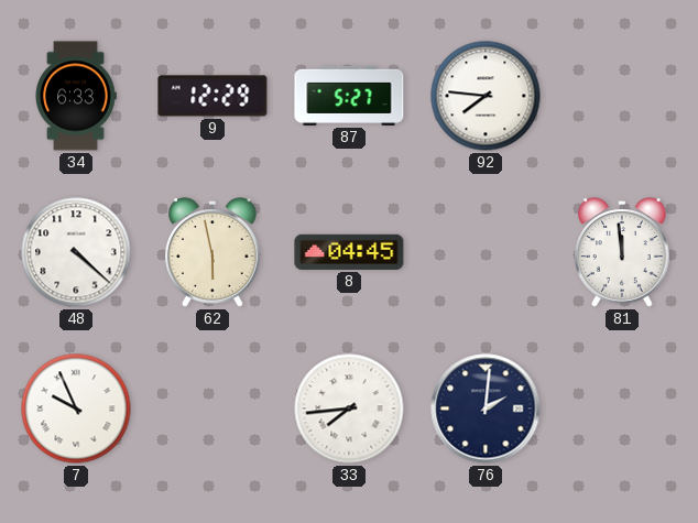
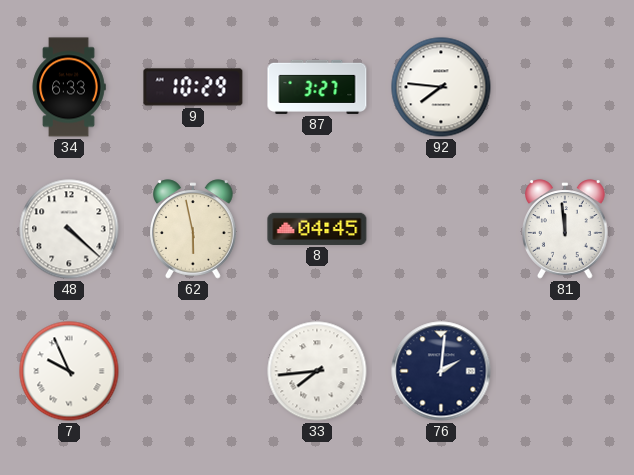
9: 12:29 -> 10:29 (193, 87)
87: 5:27 -> 3:27 (317, 87)
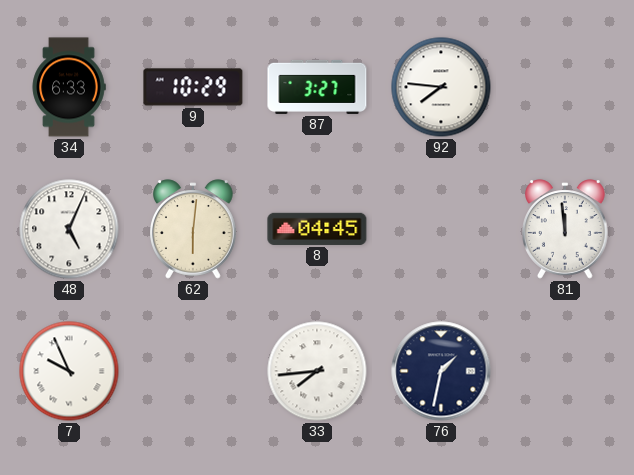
48: 4:22 -> 5:04 (69, 229)
62: 5:58 -> 6:01 (194, 229)
76: 2:01 -> 1:32 (441, 371)
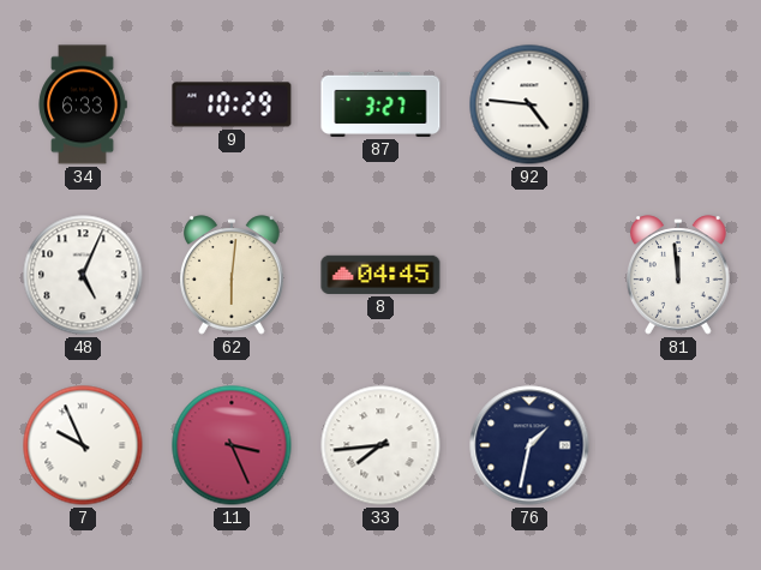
92: 7:46 -> 4:46 (529, 104)
11: none -> 3:26 (232, 445)
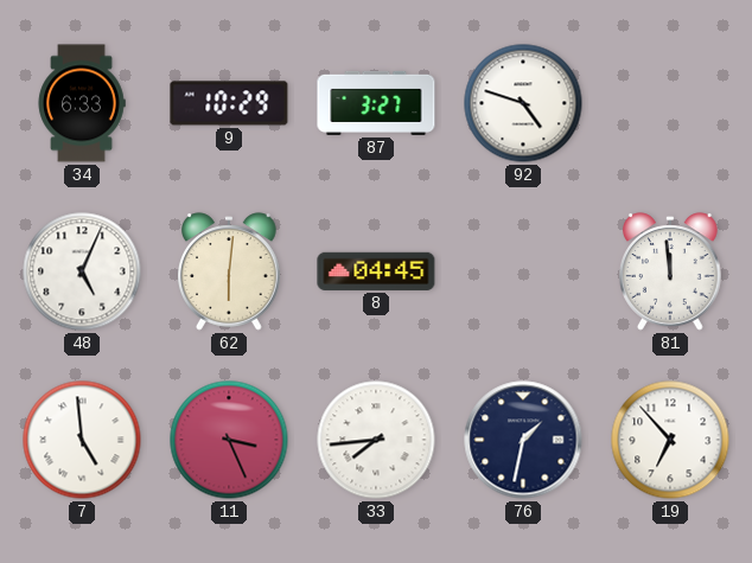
92: 4:46 -> 4:48 (523, 103)
7: 9:56 -> 4:59 (82, 440)
19: none -> 6:53 (670, 440)
